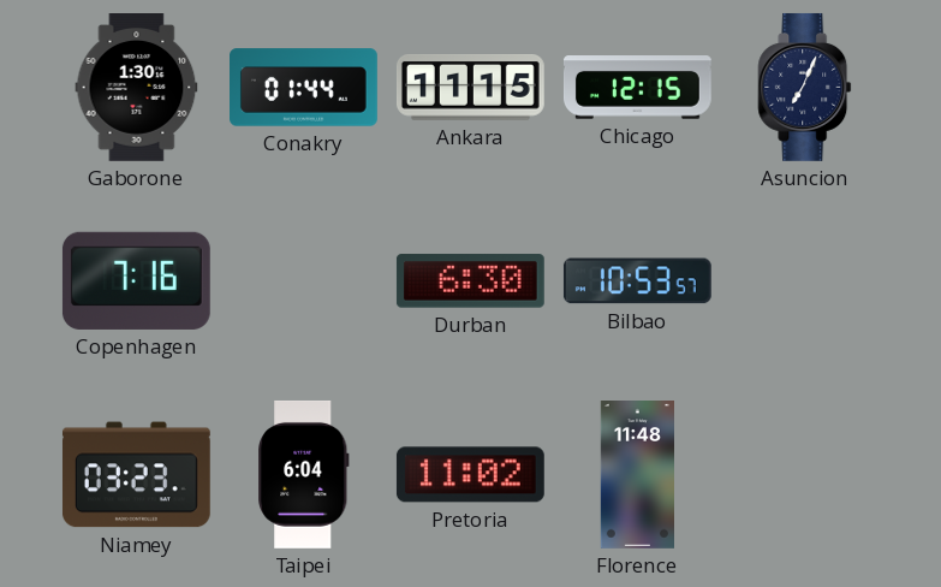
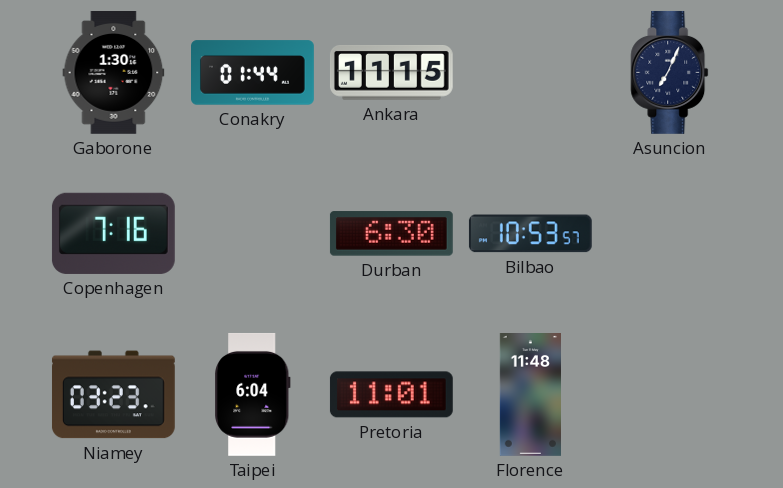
Chicago: 12:15 -> none (637, 88)
Pretoria: 11:02 -> 11:01 (391, 395)
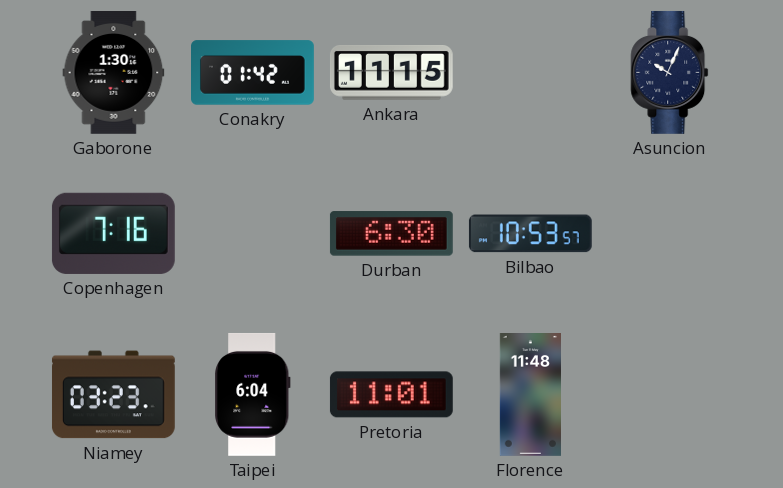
Conakry: 01:44 -> 01:42 (253, 73)
Asuncion: 7:04 -> 10:04 (670, 72)
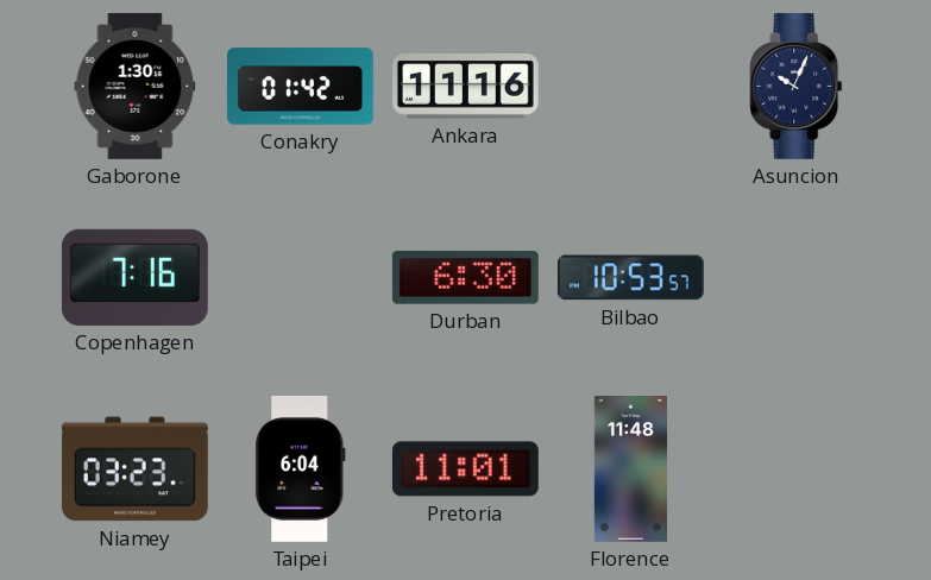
Ankara: 11:15 -> 11:16 (465, 87)
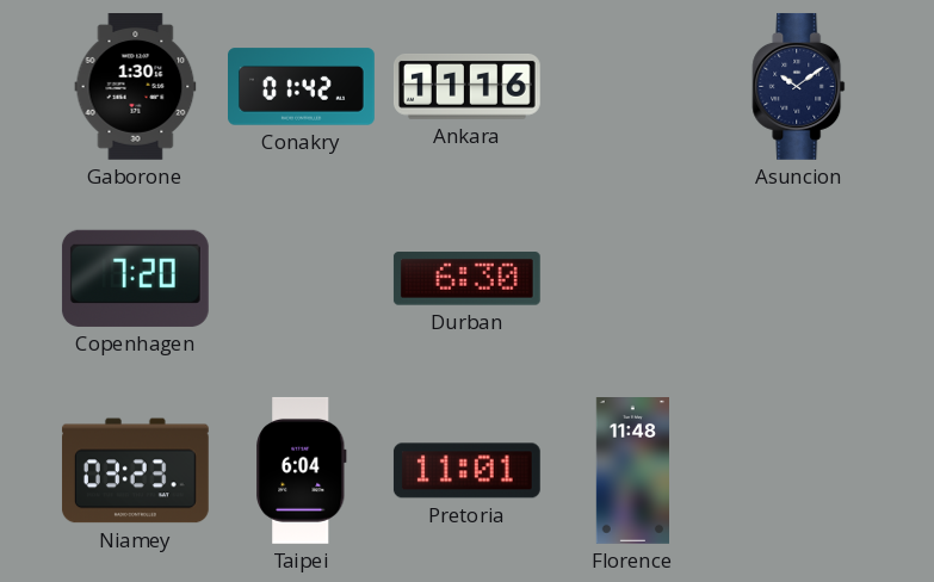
Asuncion: 10:04 -> 10:09 (799, 86)
Copenhagen: 7:16 -> 7:20 (135, 278)
Bilbao: 10:53 -> none (630, 278)
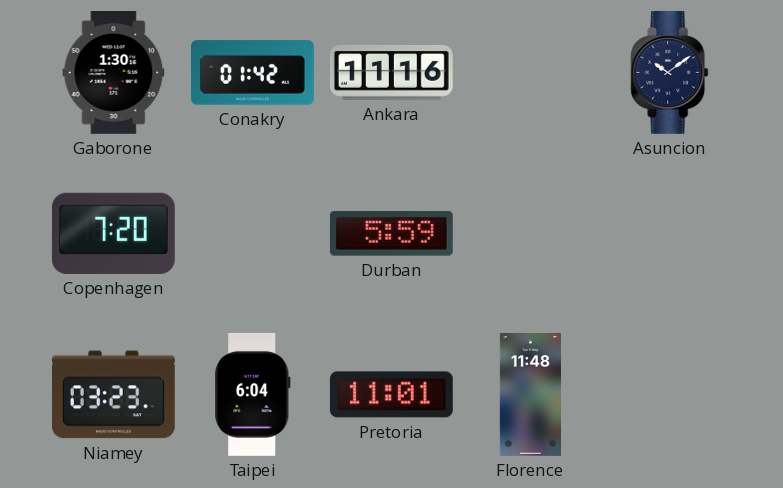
Durban: 6:30 -> 5:59 (391, 234)
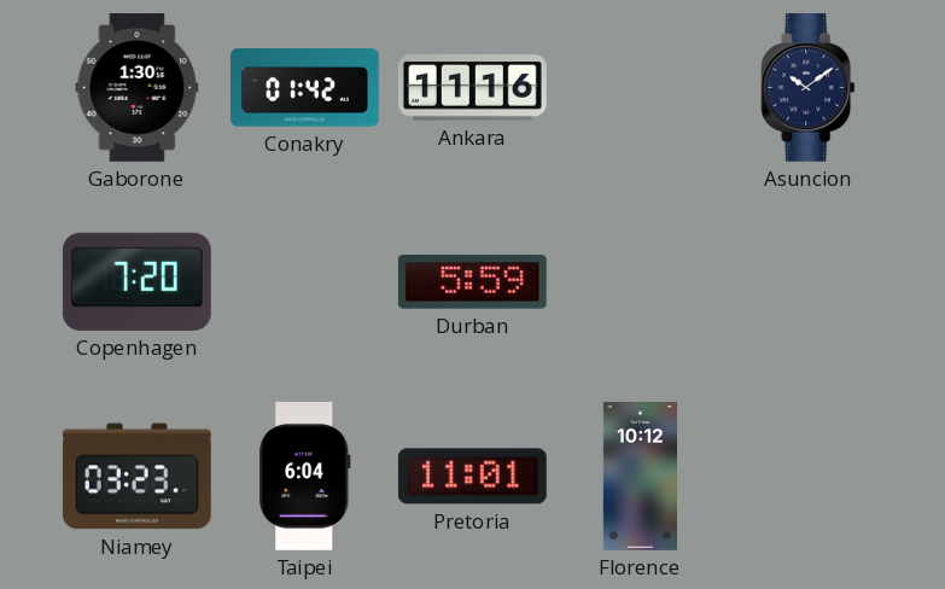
Florence: 11:48 -> 10:12 (640, 477)
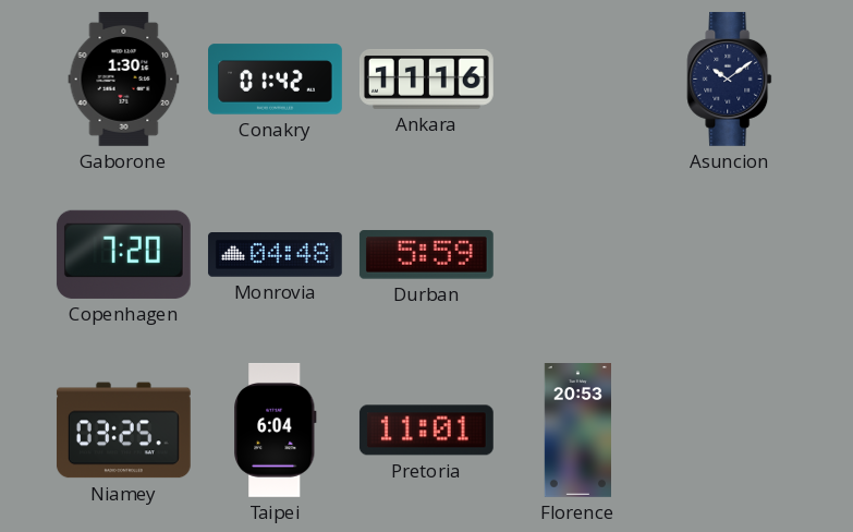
Monrovia: none -> 04:48 (275, 255)
Niamey: 03:23 -> 03:25 (123, 431)
Florence: 10:12 -> 20:53 (577, 431)
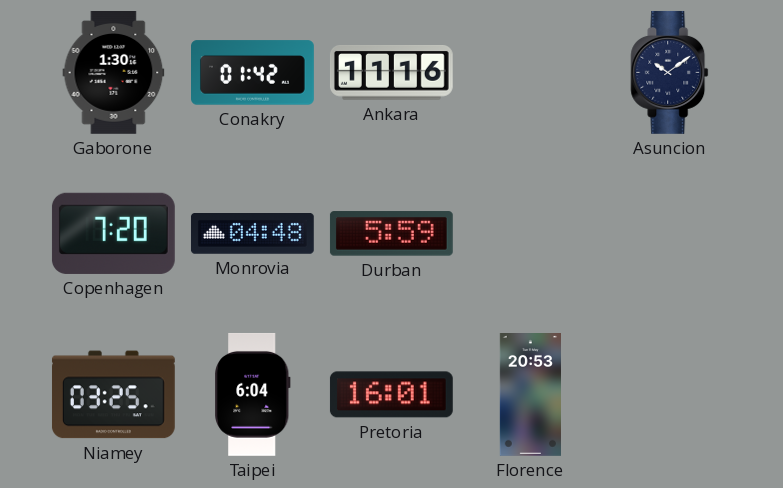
Pretoria: 11:01 -> 16:01 (391, 395)
